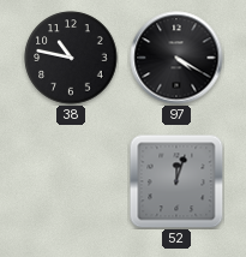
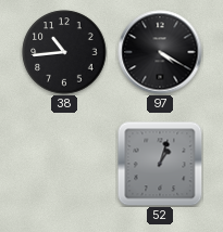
38: 10:47 -> 10:44 (64, 52)
52: 12:03 -> 1:03 (160, 164)
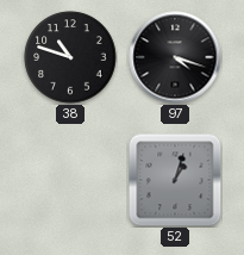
38: 10:44 -> 10:48 (70, 57)
97: 4:20 -> 4:18 (175, 57)
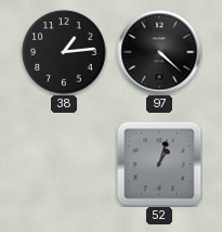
38: 10:48 -> 1:14 (64, 52)
97: 4:18 -> 4:22 (159, 52)
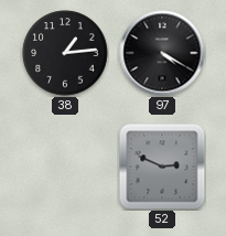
97: 4:22 -> 4:20 (162, 53)
52: 1:03 -> 2:49 (162, 167)
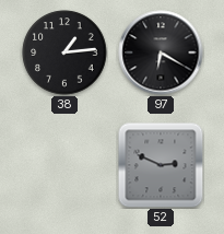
97: 4:20 -> 6:20 (161, 52)
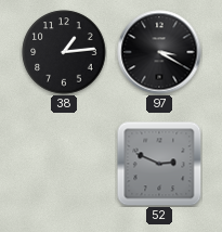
97: 6:20 -> 3:20 (159, 52)
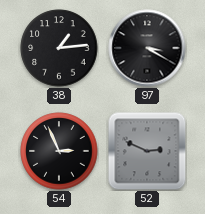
54: none -> 2:56 (59, 151)
